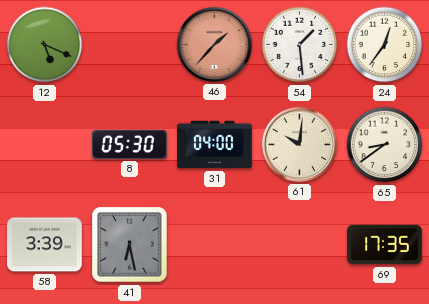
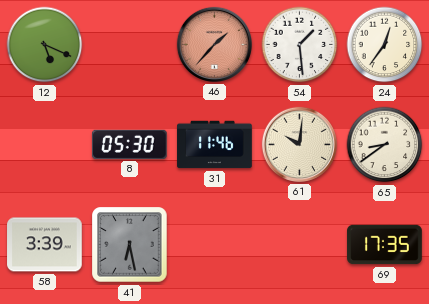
31: 04:00 -> 11:46 (215, 145)
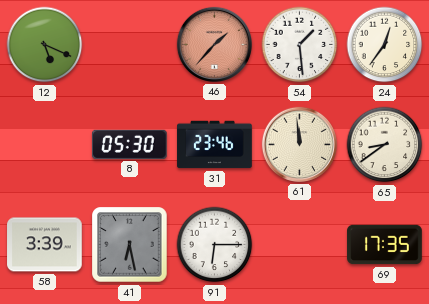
31: 11:46 -> 23:46 (215, 145)
61: 10:01 -> 11:59 (299, 144)
91: none -> 6:15 (215, 245)
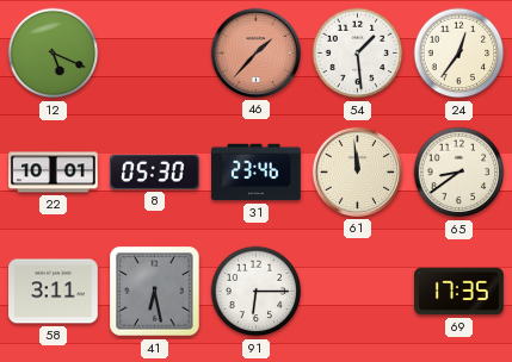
22: none -> 10:01 (54, 173)
58: 3:39 -> 3:11 (54, 292)
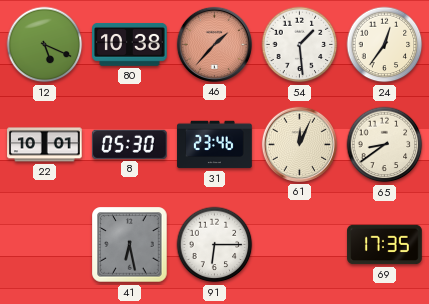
80: none -> 10:38 (130, 44)
61: 11:59 -> 12:04 (299, 144)
58: 3:11 -> none (54, 292)
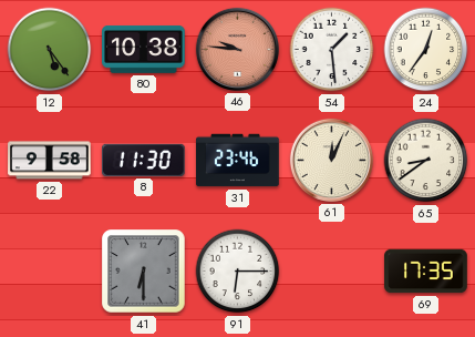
12: 5:19 -> 5:24 (50, 50)
46: 1:37 -> 9:46 (237, 49)
22: 10:01 -> 9:58 (50, 161)
8: 05:30 -> 11:30 (144, 160)
41: 6:28 -> 6:30 (144, 272)
